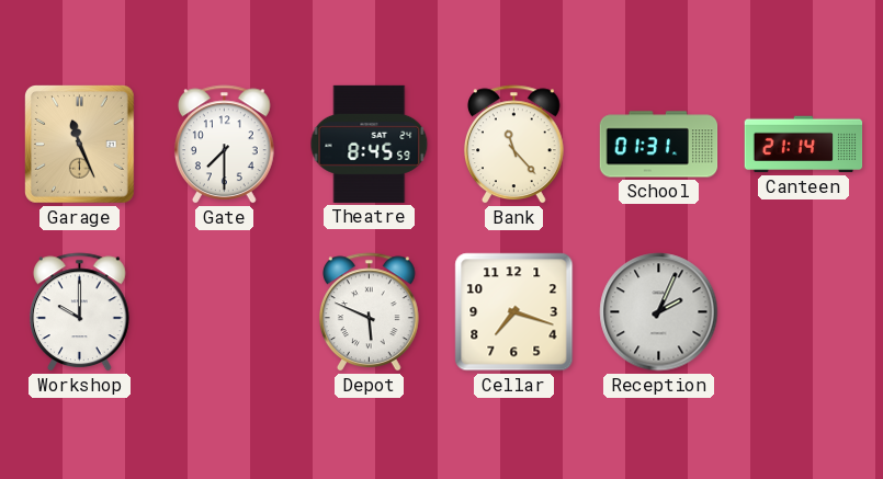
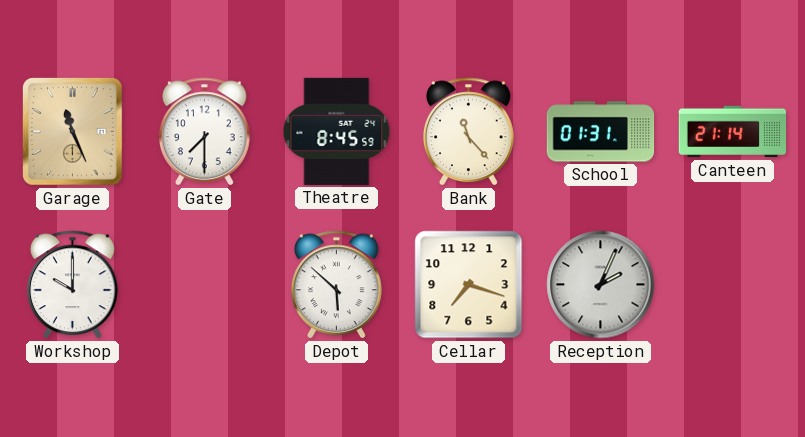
Depot: 5:49 -> 5:52 (337, 285)
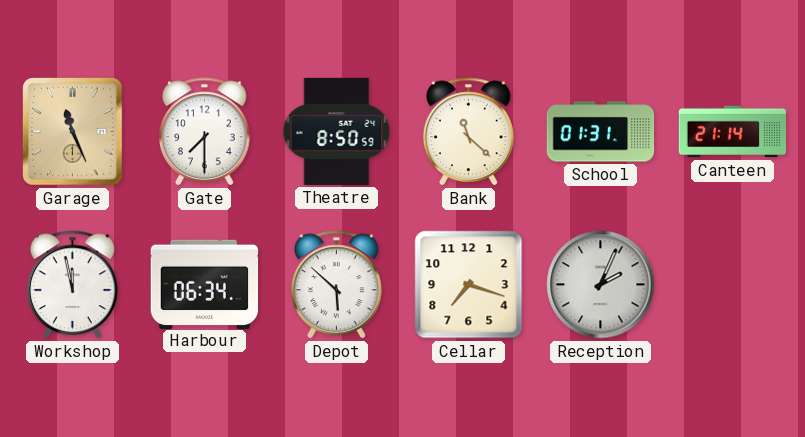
Theatre: 8:45 -> 8:50 (337, 131)
Bank: 11:23 -> 11:22 (469, 132)
Workshop: 10:00 -> 11:58 (73, 285)
Harbour: none -> 06:34 (205, 284)
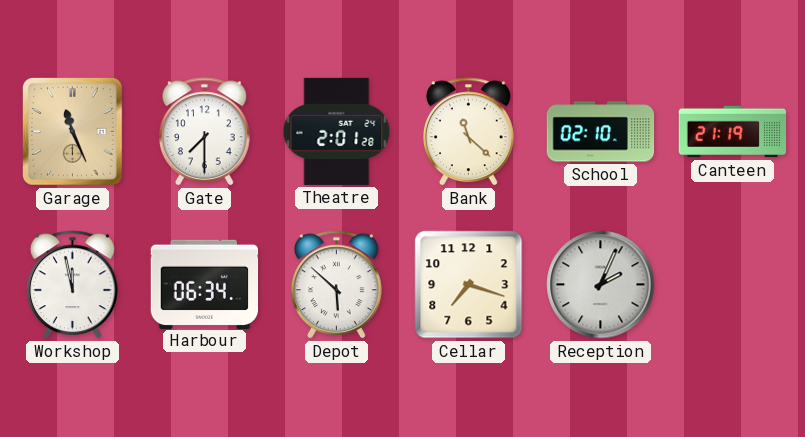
Theatre: 8:50 -> 2:01 (337, 131)
School: 01:31 -> 02:10 (601, 132)
Canteen: 21:14 -> 21:19 (733, 132)
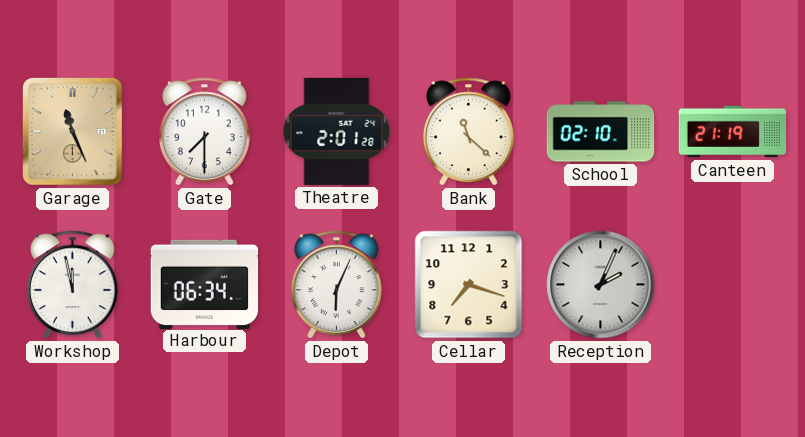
Depot: 5:52 -> 6:04 (337, 285)
